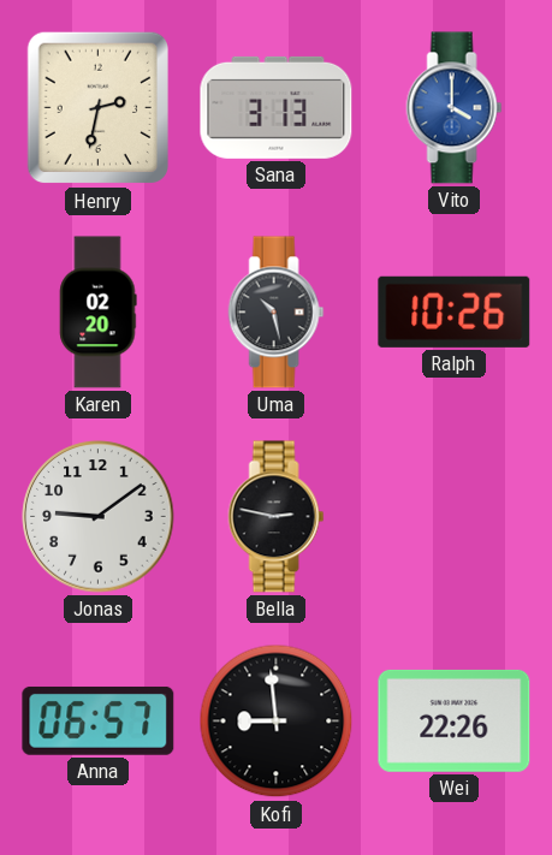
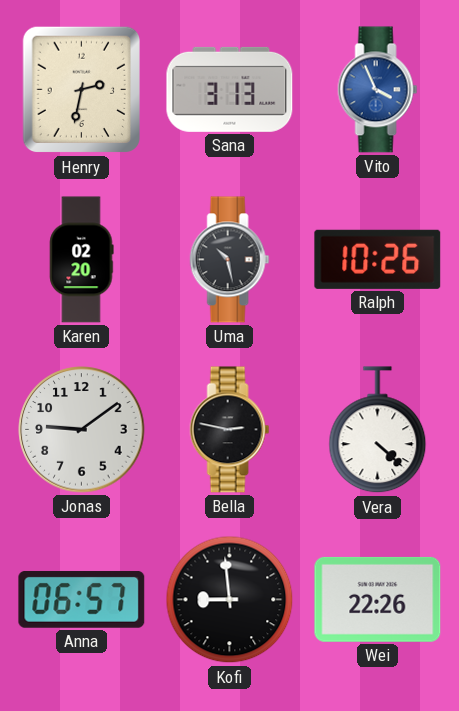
Vito: 4:00 -> 3:56 (378, 90)
Vera: none -> 4:22 (378, 430)
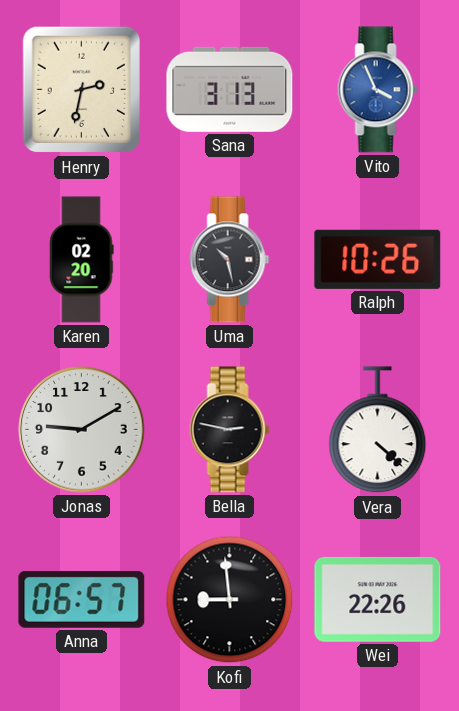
Jonas: 9:09 -> 9:10 (82, 430)
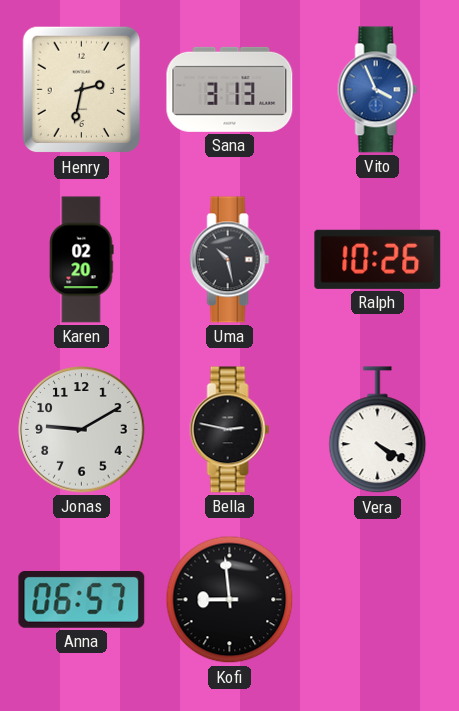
Vera: 4:22 -> 4:20 (378, 430)
Wei: 22:26 -> none (378, 599)
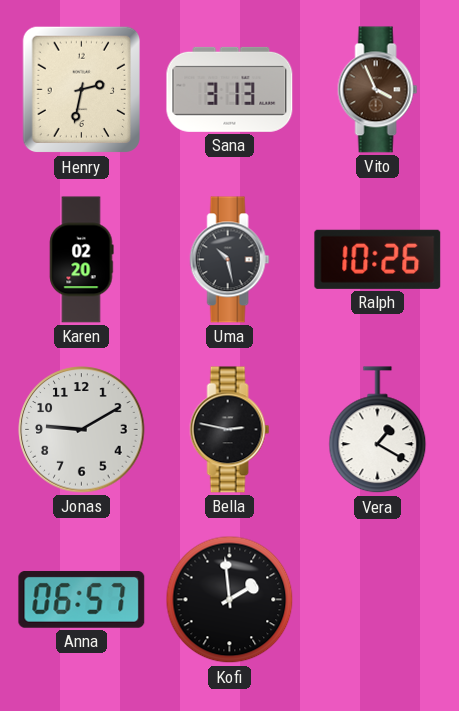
Vito dial: blue -> brown (378, 90)
Vera: 4:20 -> 1:20 (378, 430)
Kofi: 8:59 -> 1:59 (230, 600)
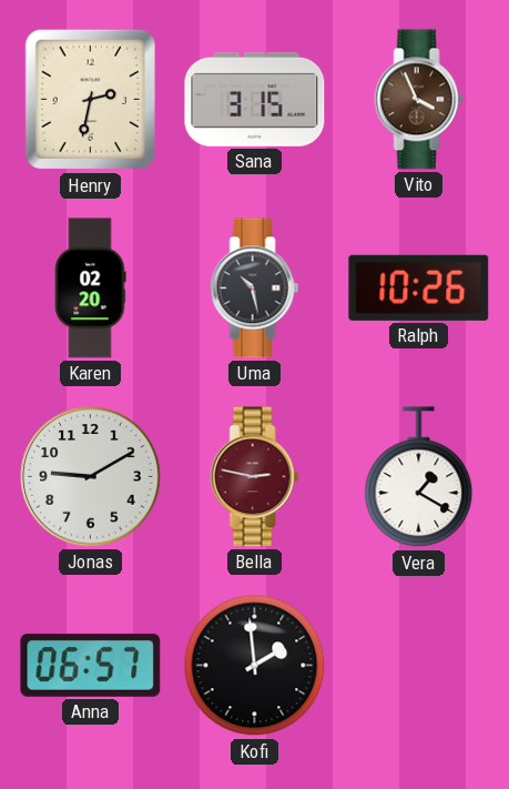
Sana: 3:13 -> 3:15 (255, 99)
Bella dial: black -> burgundy (255, 477)
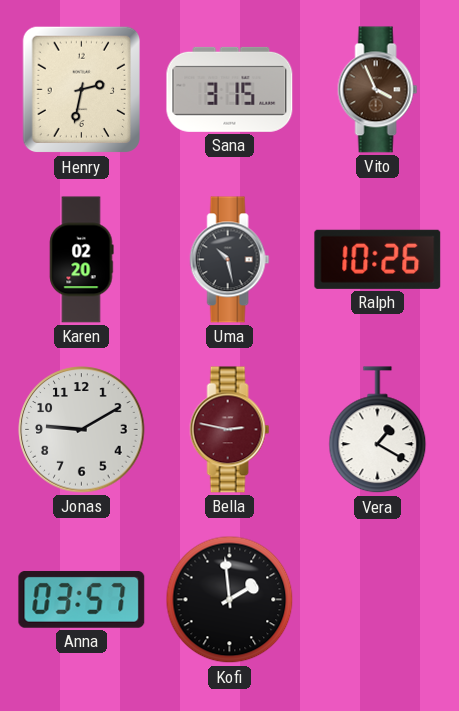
Anna: 06:57 -> 03:57 (82, 599)
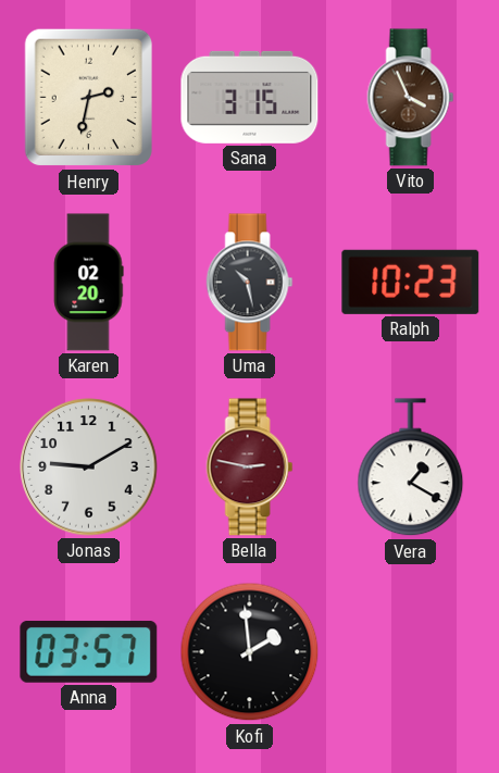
Ralph: 10:26 -> 10:23 (411, 282)
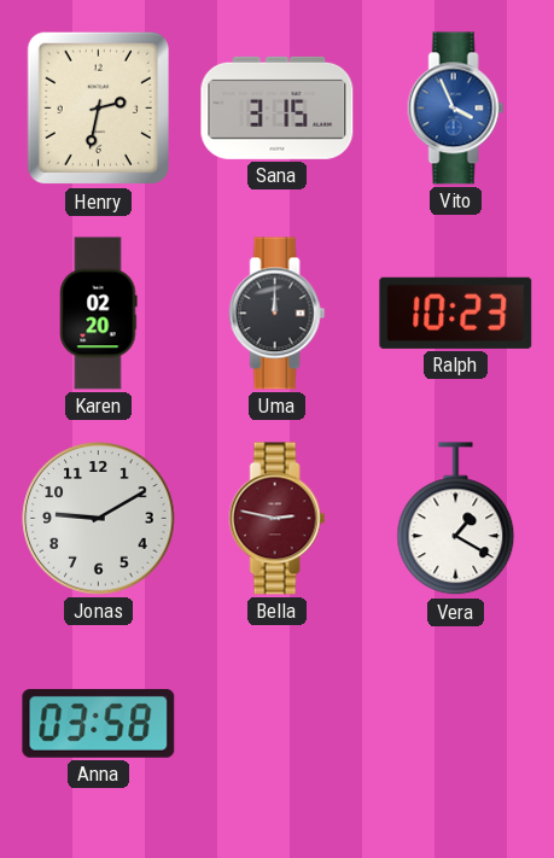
Vito dial: brown -> blue (456, 109)
Uma: 10:28 -> 12:00 (278, 314)
Anna: 03:57 -> 03:58 (99, 723)
Kofi: 1:59 -> none (250, 652)
